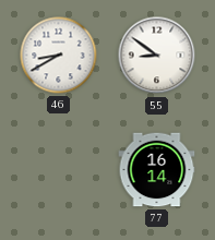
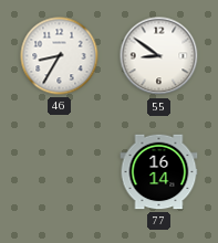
46: 8:40 -> 8:35 (60, 56)
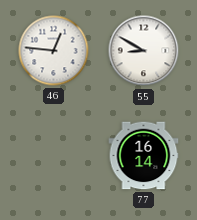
46: 8:35 -> 12:46 (54, 51)
55: 8:51 -> 8:50 (144, 51)
